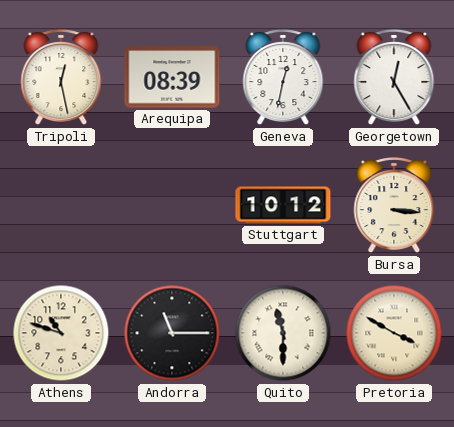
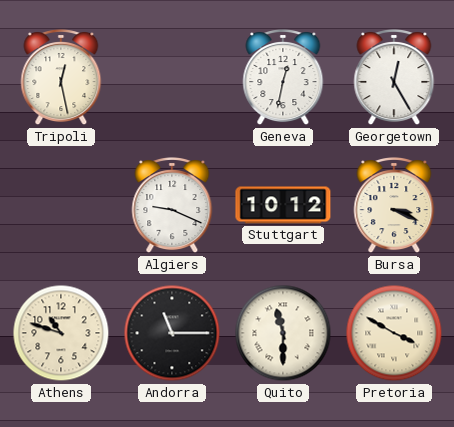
Arequipa: 08:39 -> none (172, 77)
Algiers: none -> 9:19 (172, 206)
Bursa: 3:16 -> 3:19 (394, 206)
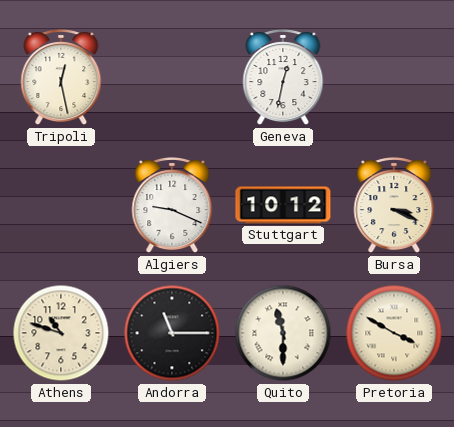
Georgetown: 12:25 -> none (394, 78)
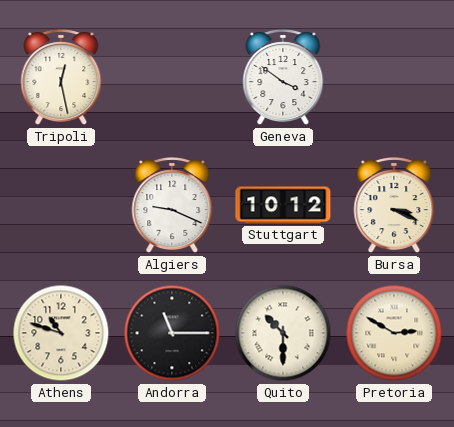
Geneva: 12:32 -> 3:51 (283, 78)
Quito: 11:30 -> 10:30 (283, 333)
Pretoria: 3:50 -> 2:50 (394, 333)
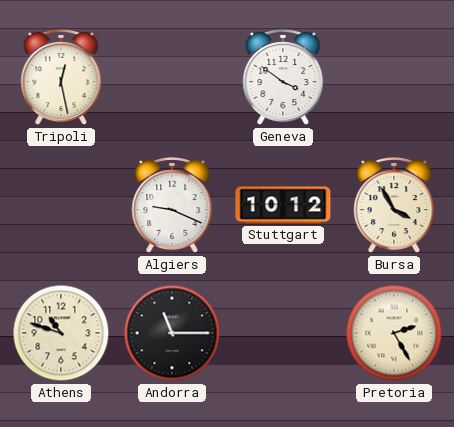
Bursa: 3:19 -> 3:55 (394, 206)
Quito: 10:30 -> none (283, 333)
Pretoria: 2:50 -> 2:25 (394, 333)
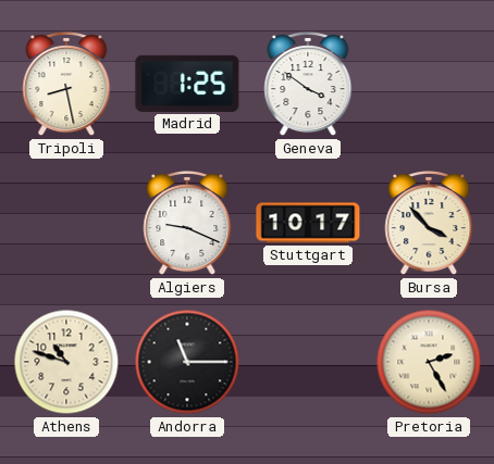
Tripoli: 12:28 -> 8:28 (66, 85)
Madrid: none -> 1:25 (187, 84)
Stuttgart: 10:12 -> 10:17 (308, 223)
Bursa: 3:55 -> 3:53 (429, 224)
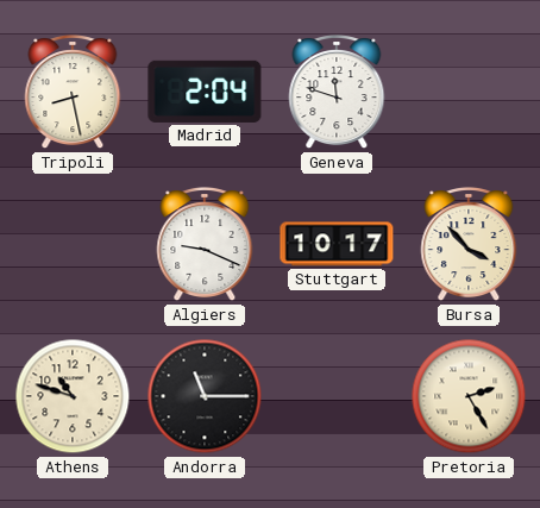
Madrid: 1:25 -> 2:04 (205, 92)
Geneva: 3:51 -> 11:48 (337, 93)
